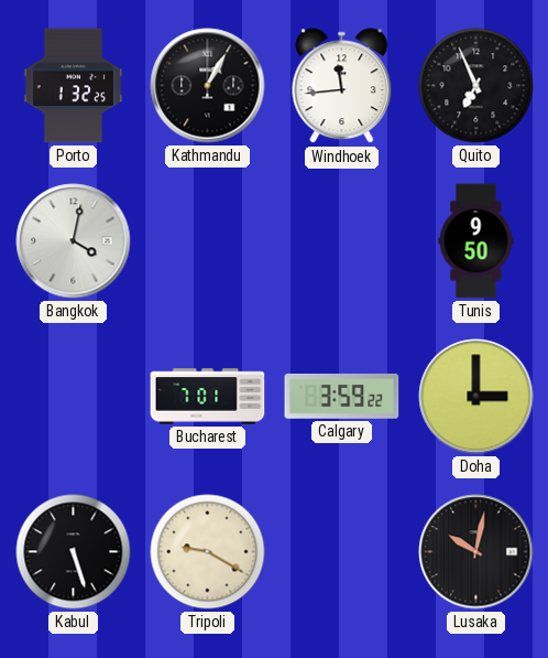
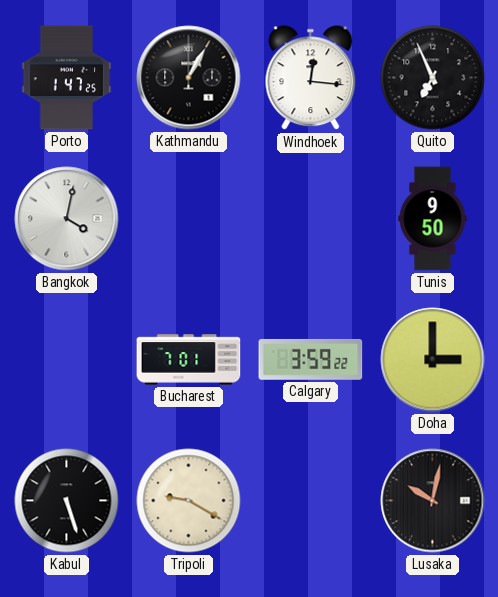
Porto: 1:32 -> 1:47 (67, 78)
Windhoek: 11:44 -> 12:16 (311, 78)
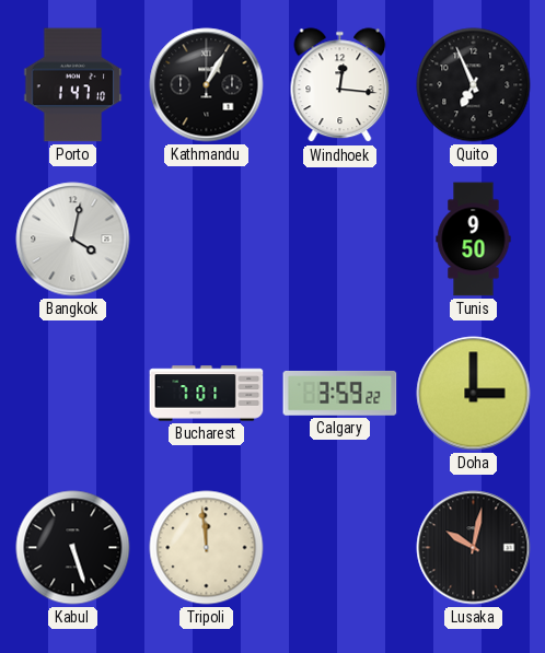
Porto: 1:47:25 -> 1:47:10 (73, 85)
Tripoli: 9:20 -> 11:59 (207, 548)
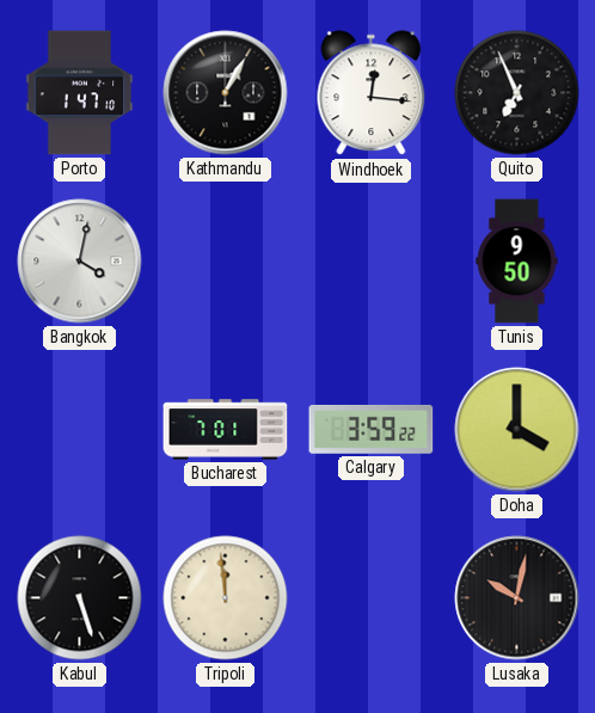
Doha: 3:00 -> 4:00 (517, 430)
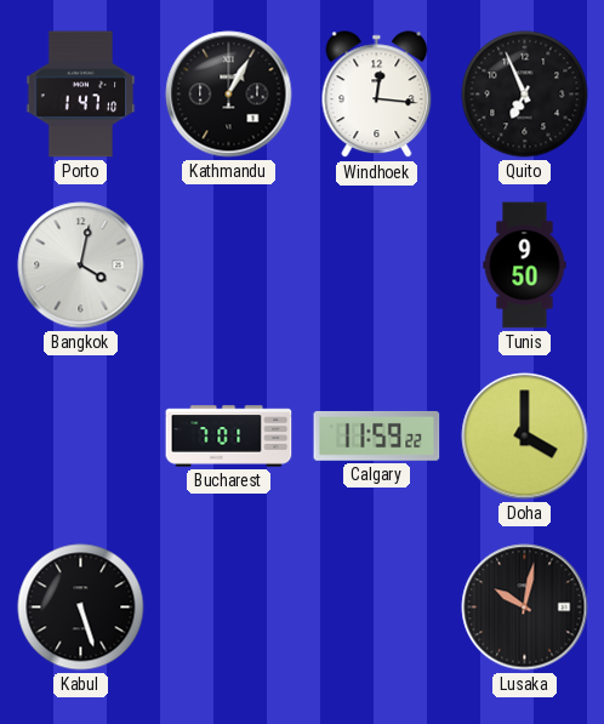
Calgary: 3:59 -> 11:59 (377, 435)
Tripoli: 11:59 -> none (226, 598)
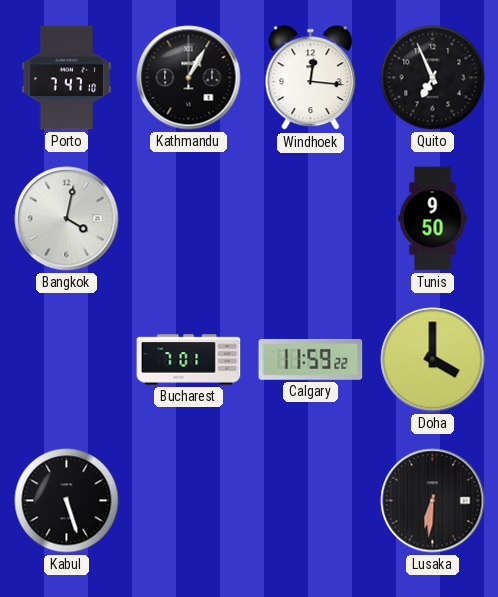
Porto: 1:47 -> 7:47 (67, 78)
Lusaka: 10:02 -> 6:31 (433, 501)
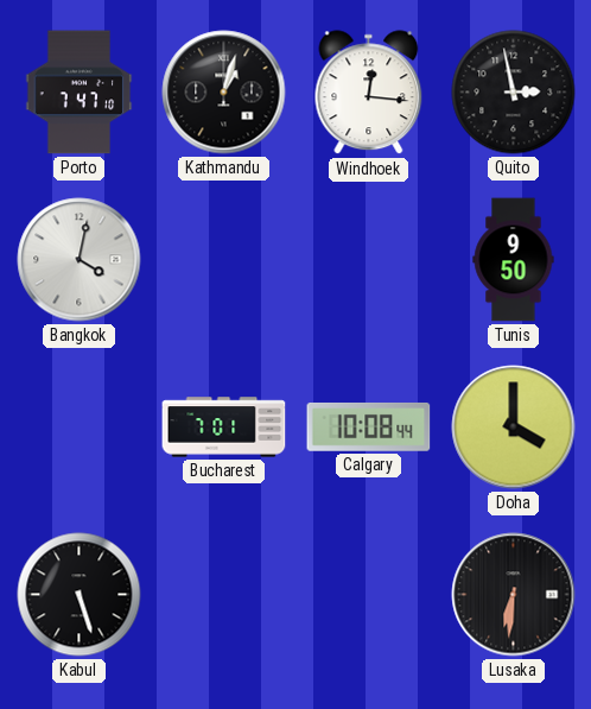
Kathmandu: 1:05 -> 1:03 (224, 93)
Quito: 6:56 -> 2:58 (514, 93)
Calgary: 11:59 -> 10:08 (369, 426)
